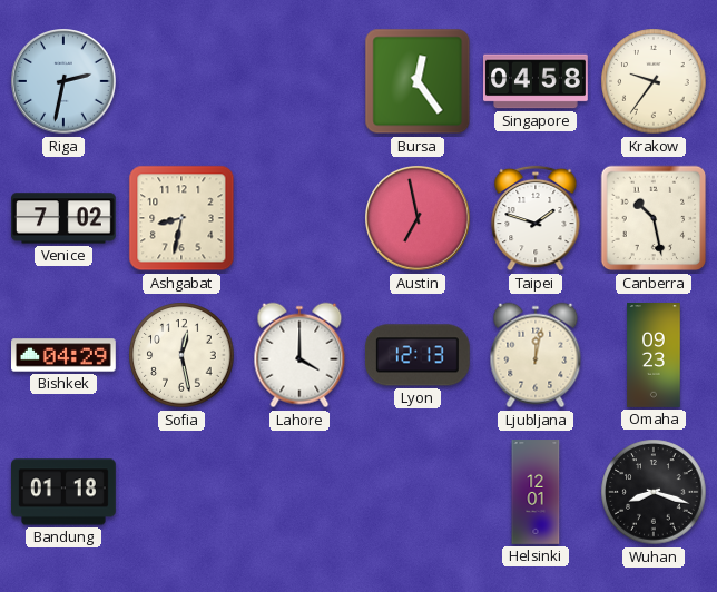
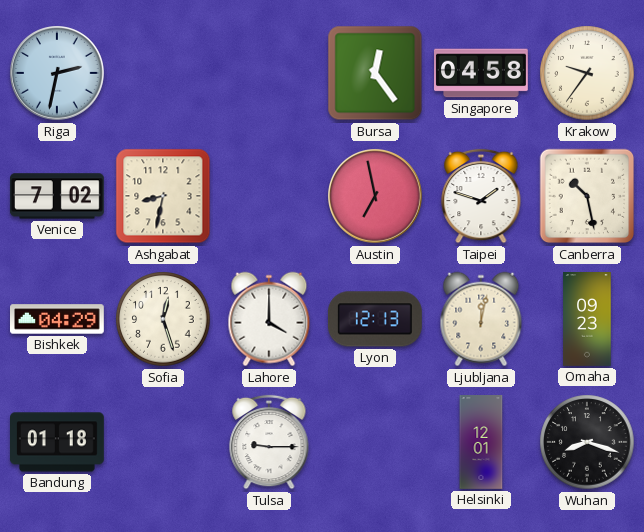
Sofia: 12:28 -> 12:27 (163, 319)
Tulsa: none -> 9:15 (269, 442)
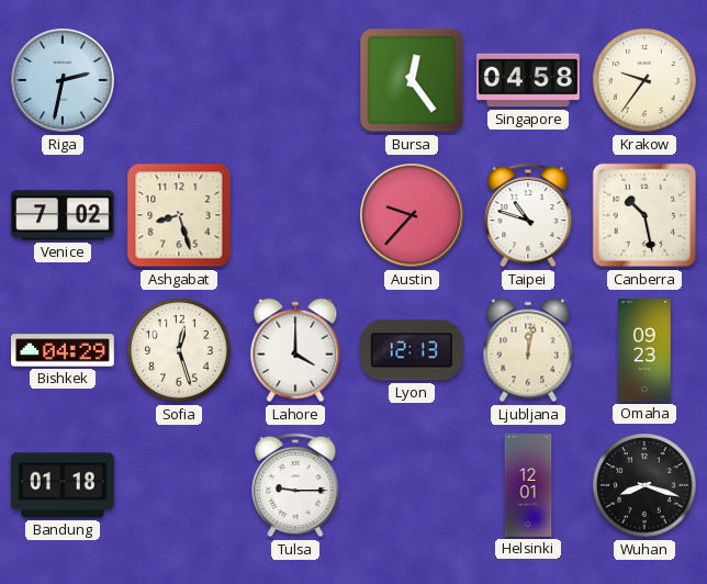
Ashgabat: 8:32 -> 8:27 (179, 215)
Austin: 6:58 -> 9:37 (413, 216)
Taipei: 1:48 -> 10:48 (528, 215)
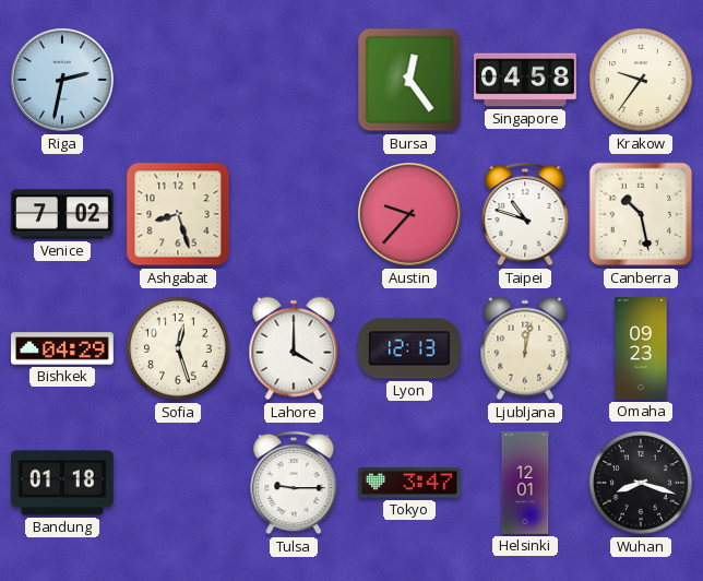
Tokyo: none -> 3:47 (409, 483)
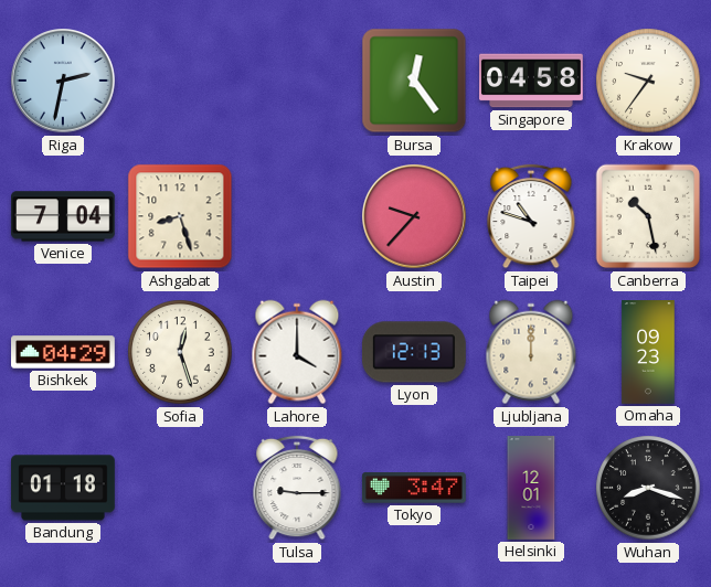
Venice: 7:02 -> 7:04 (64, 216)
Ljubljana: 12:02 -> 12:00 (531, 352)
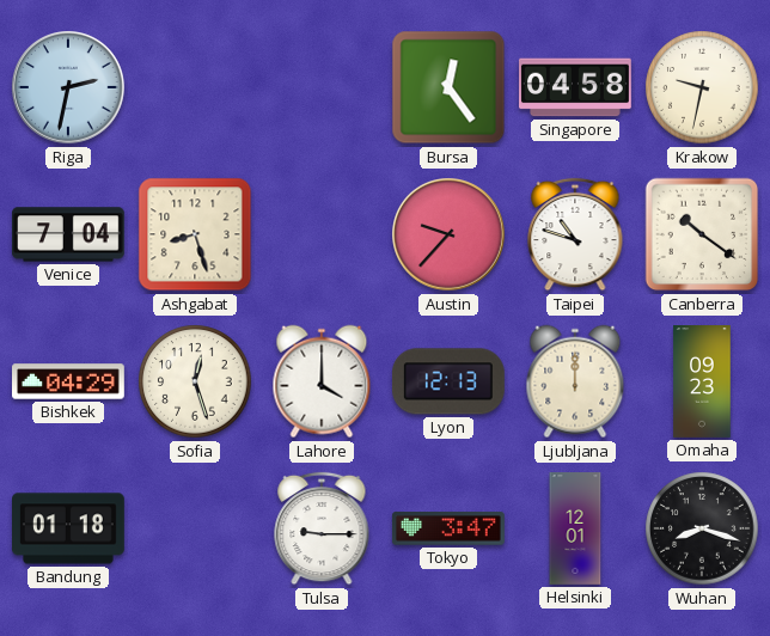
Krakow: 9:36 -> 9:32 (702, 87)
Canberra: 10:28 -> 10:21 (702, 234)
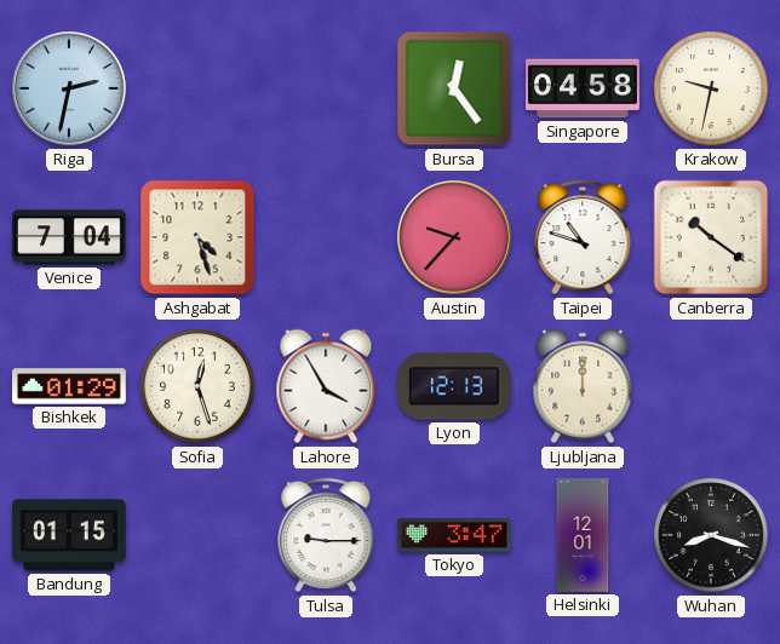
Ashgabat: 8:27 -> 4:27 (197, 237)
Bishkek: 04:29 -> 01:29 (70, 386)
Lahore: 4:00 -> 3:55 (326, 386)
Omaha: 09:23 -> none (702, 383)
Bandung: 01:18 -> 01:15 (70, 535)
